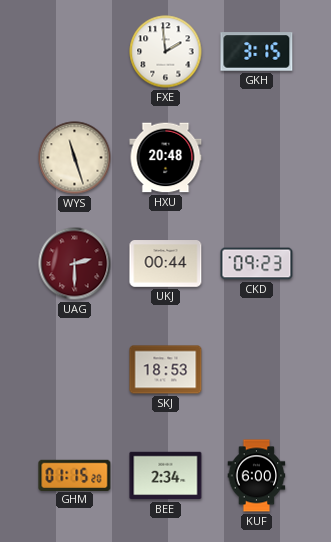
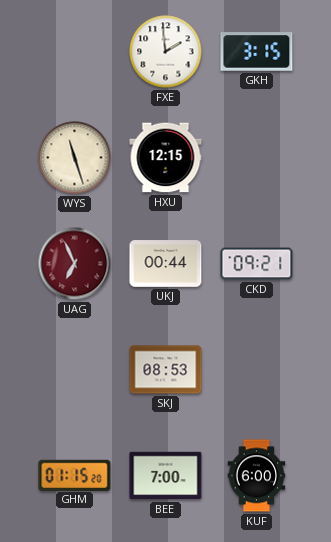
HXU: 20:48 -> 12:15 (166, 158)
UAG: 2:30 -> 6:56 (75, 264)
CKD: 09:23 -> 09:21 (257, 264)
SKJ: 18:53 -> 08:53 (166, 370)
BEE: 2:34 -> 7:00 (166, 476)
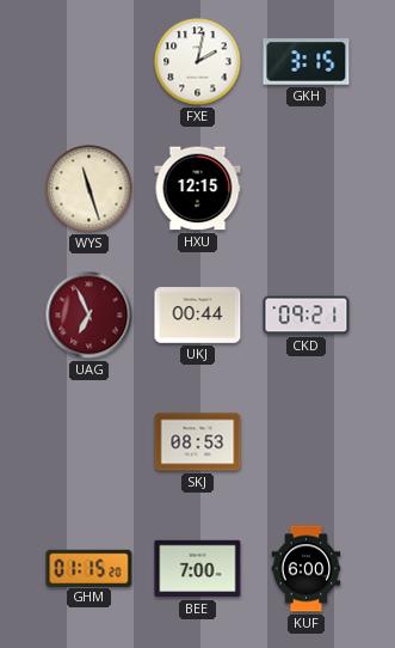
FXE: 1:59 -> 2:02 (198, 62)
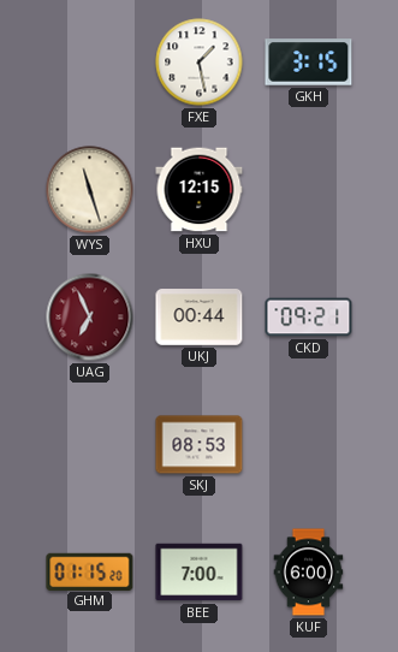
FXE: 2:02 -> 1:28 (200, 63)
